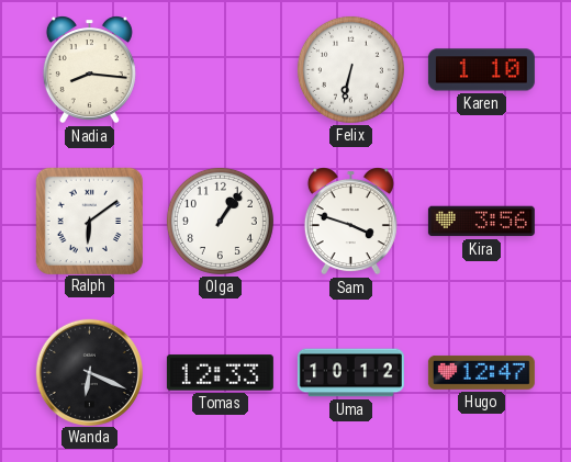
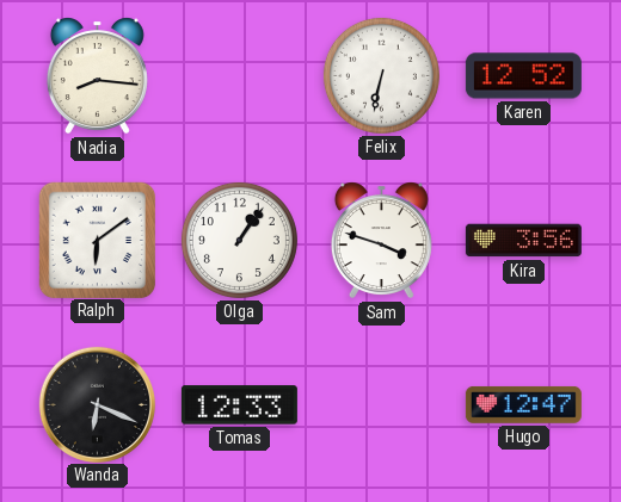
Karen: 1:10 -> 12:52 (523, 76)
Uma: 10:12 -> none (350, 373)
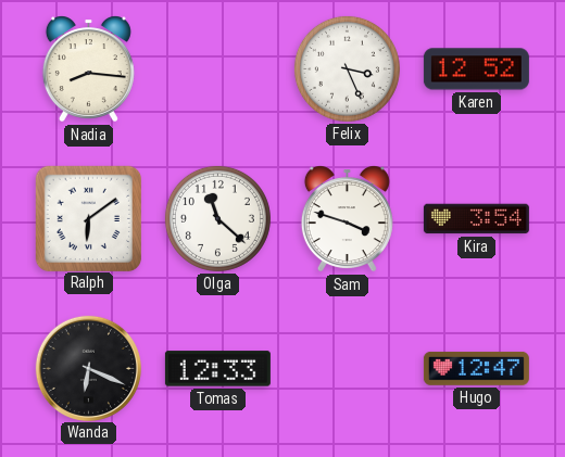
Felix: 6:32 -> 3:26 (347, 68)
Olga: 1:06 -> 11:22 (217, 218)
Kira: 3:56 -> 3:54 (476, 219)
